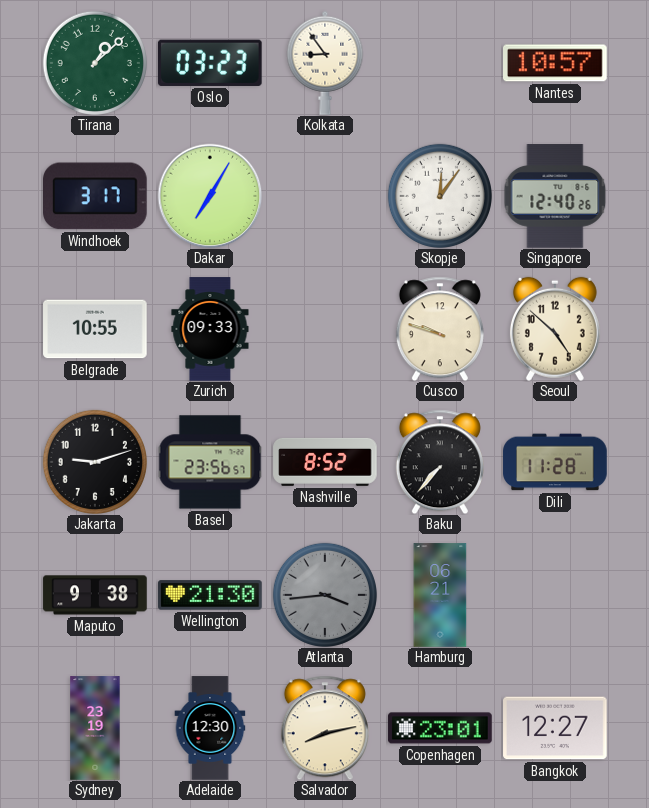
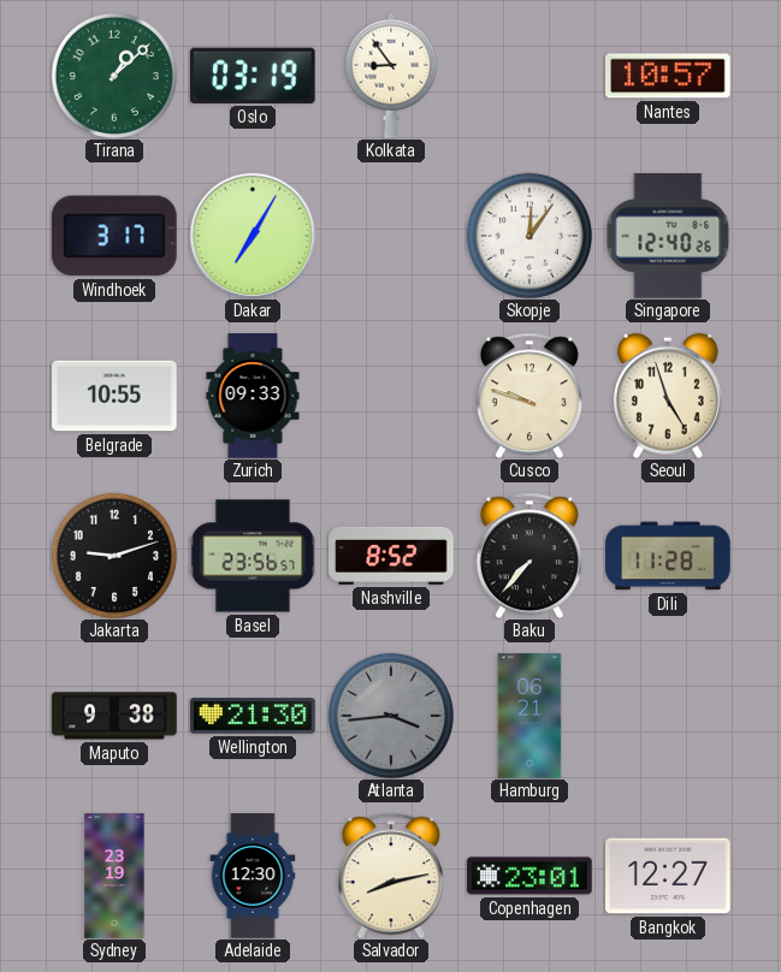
Oslo: 03:23 -> 03:19 (253, 76)
Seoul: 4:52 -> 4:57 (668, 396)
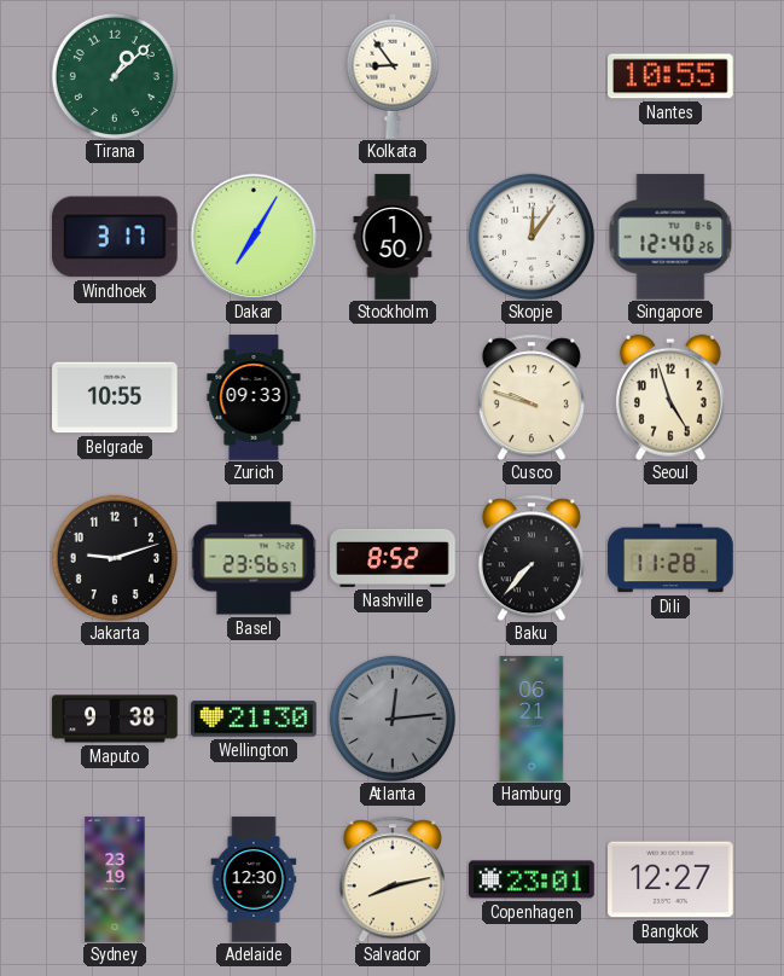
Oslo: 03:19 -> none (253, 76)
Nantes: 10:57 -> 10:55 (672, 76)
Stockholm: none -> 1:50 (393, 237)
Atlanta: 3:44 -> 12:14 (393, 719)
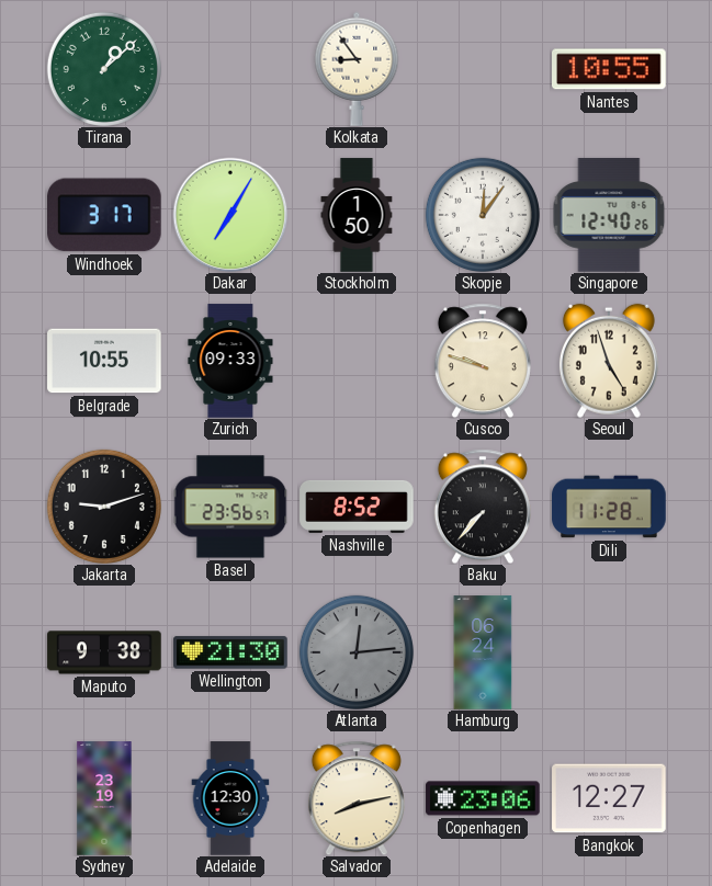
Hamburg: 06:21 -> 06:24 (483, 652)
Copenhagen: 23:01 -> 23:06 (483, 798)
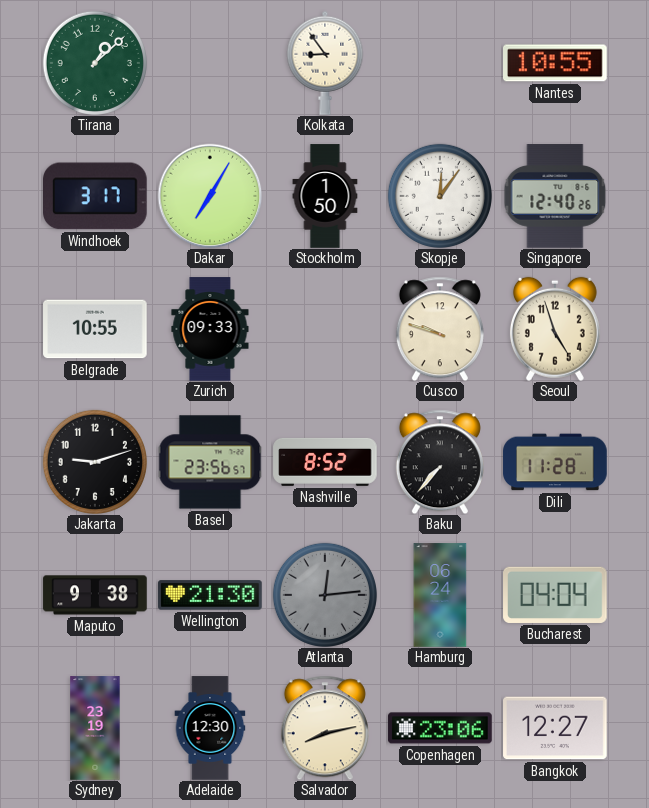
Bucharest: none -> 04:04 (555, 595)
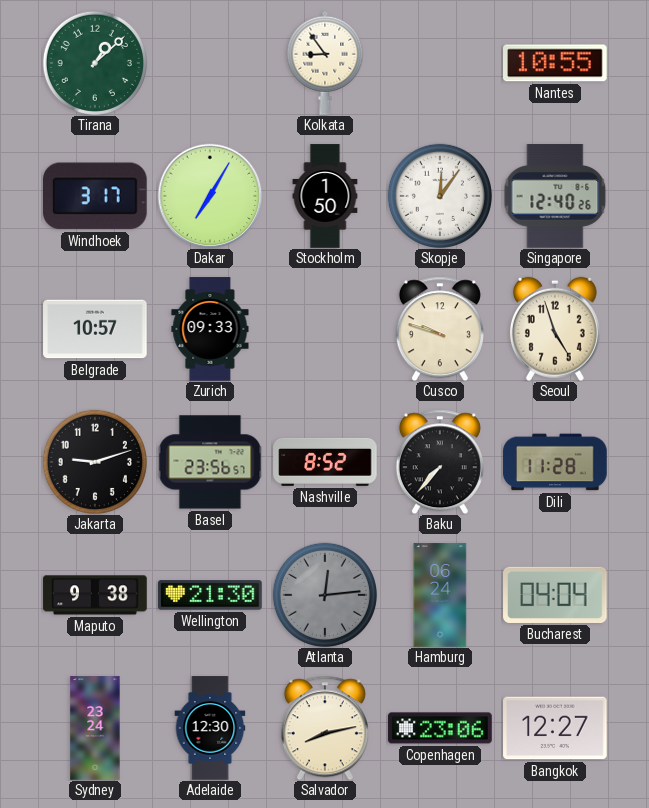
Belgrade: 10:55 -> 10:57 (95, 329)
Sydney: 23:19 -> 23:24 (95, 728)
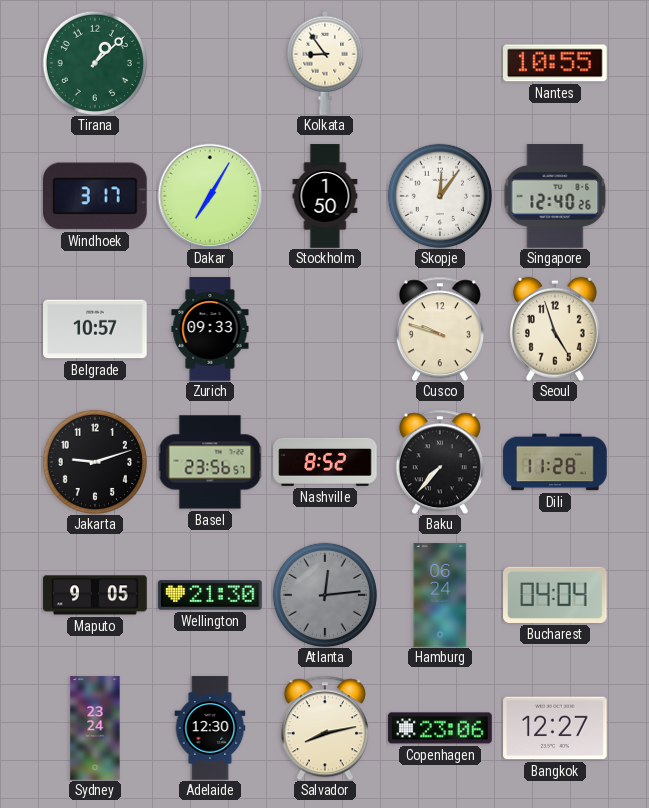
Maputo: 9:38 -> 9:05 (95, 595)
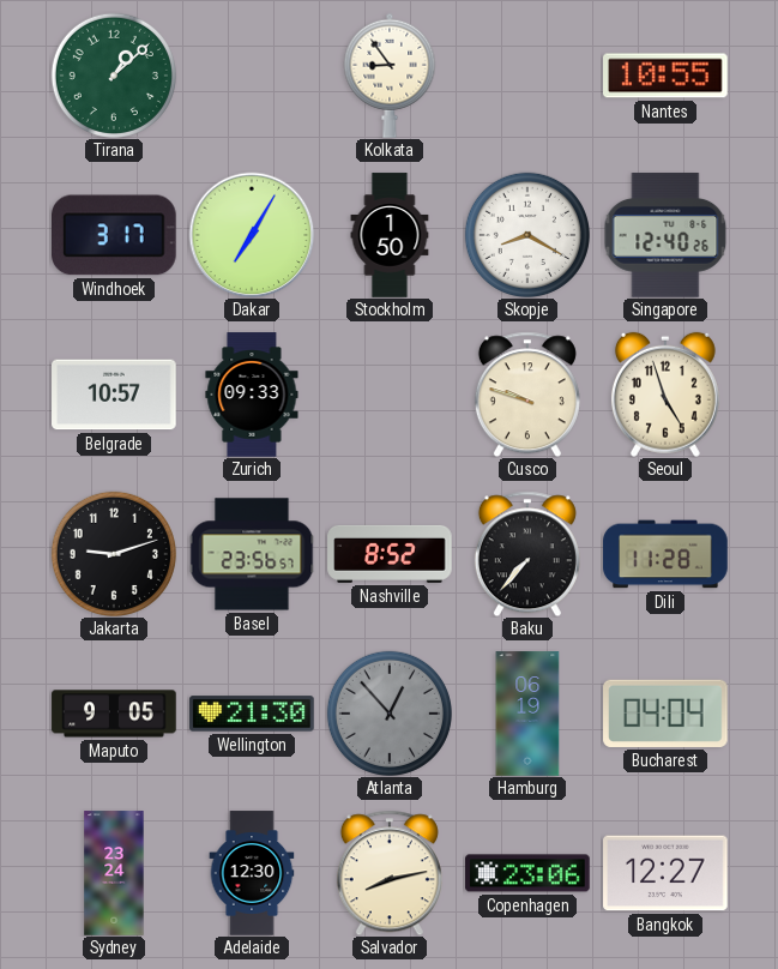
Skopje: 12:06 -> 8:20 (527, 235)
Atlanta: 12:14 -> 12:53 (390, 714)
Hamburg: 06:24 -> 06:19 (527, 714)
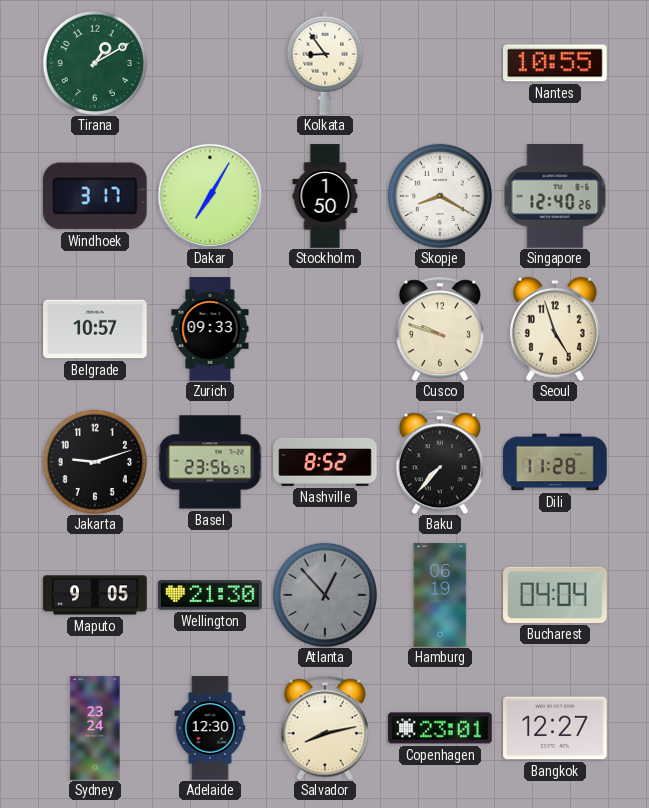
Tirana: 1:08 -> 1:10 (95, 63)
Copenhagen: 23:06 -> 23:01 (440, 728)
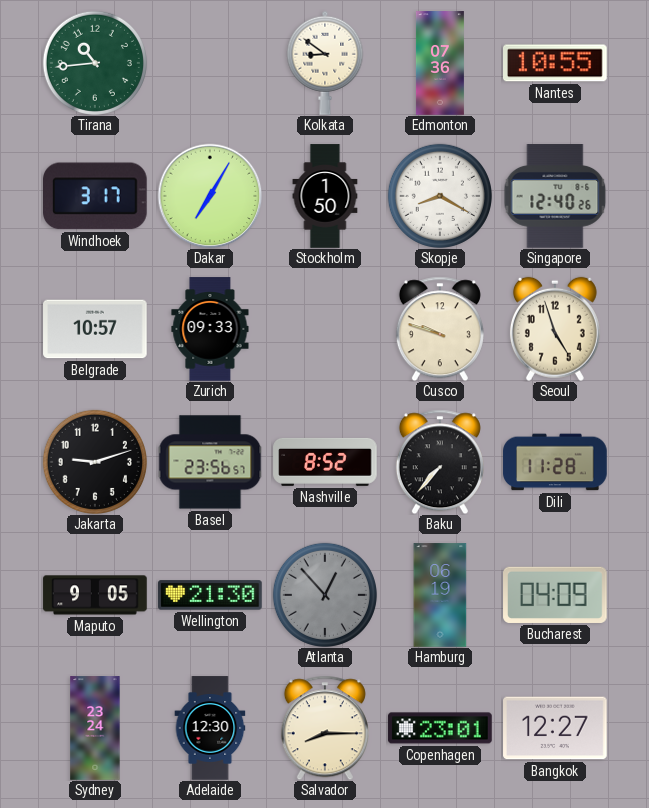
Tirana: 1:10 -> 10:44 (95, 63)
Kolkata: 8:54 -> 8:51 (325, 63)
Edmonton: none -> 07:36 (440, 63)
Bucharest: 04:04 -> 04:09 (555, 595)
Salvador: 8:13 -> 8:15 (325, 728)
